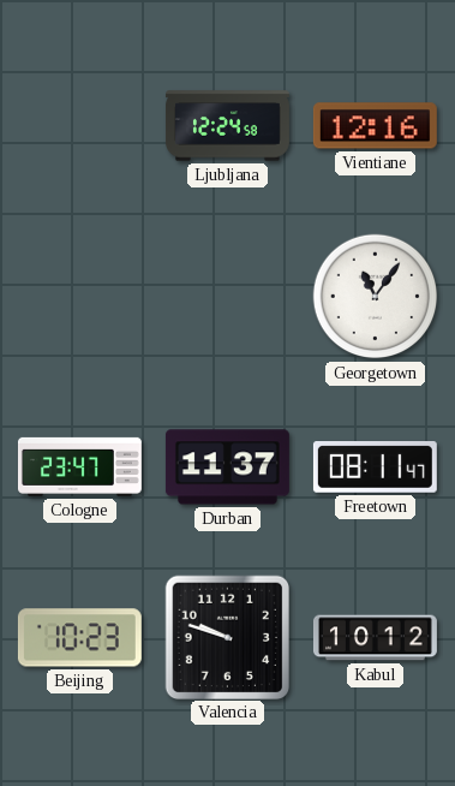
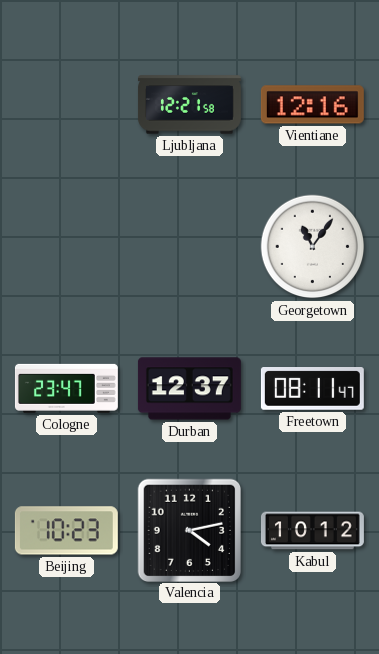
Ljubljana: 12:24 -> 12:21 (189, 105)
Durban: 11:37 -> 12:37 (189, 389)
Valencia: 9:48 -> 4:13 (189, 530)
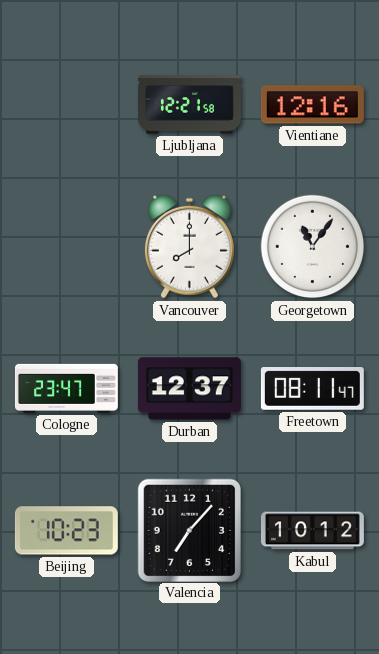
Vancouver: none -> 8:00 (189, 247)
Valencia: 4:13 -> 7:07 (189, 530)
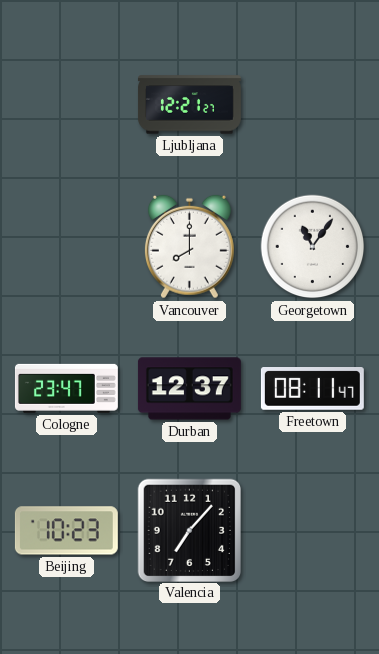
Ljubljana: 12:21:58 -> 12:21:27 (189, 105)
Vientiane: 12:16 -> none (312, 105)
Kabul: 10:12 -> none (312, 531)
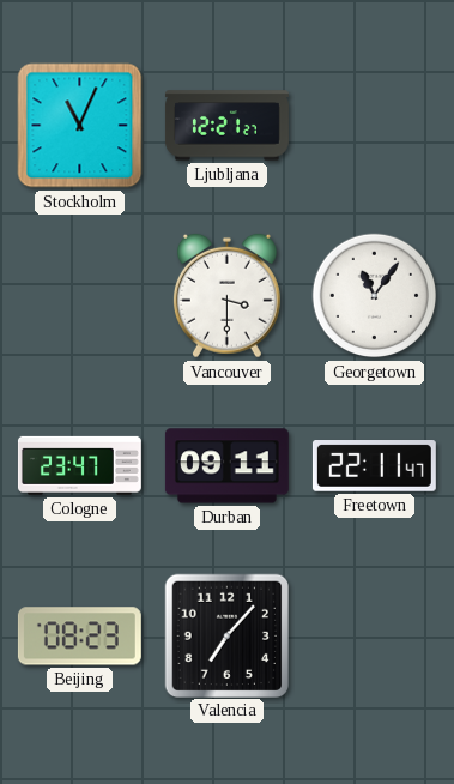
Stockholm: none -> 11:04 (80, 126)
Vancouver: 8:00 -> 3:30 (226, 296)
Durban: 12:37 -> 09:11 (226, 466)
Freetown: 08:11 -> 22:11 (374, 466)
Beijing: 10:23 -> 08:23 (79, 637)
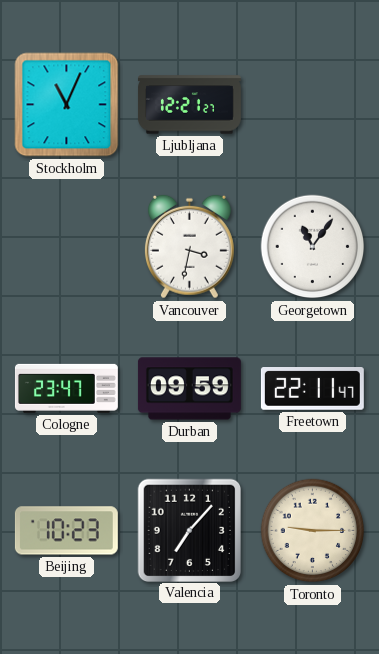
Vancouver: 3:30 -> 3:32 (189, 247)
Durban: 09:11 -> 09:59 (189, 389)
Beijing: 08:23 -> 10:23 (66, 531)
Toronto: none -> 9:15 (313, 531)
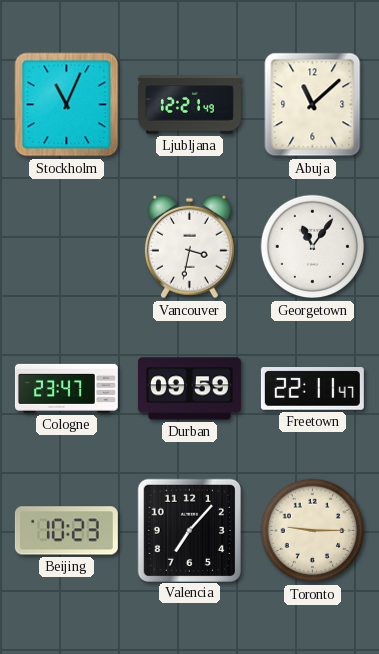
Ljubljana: 12:21:27 -> 12:21:49 (189, 105)
Abuja: none -> 11:08 (313, 105)
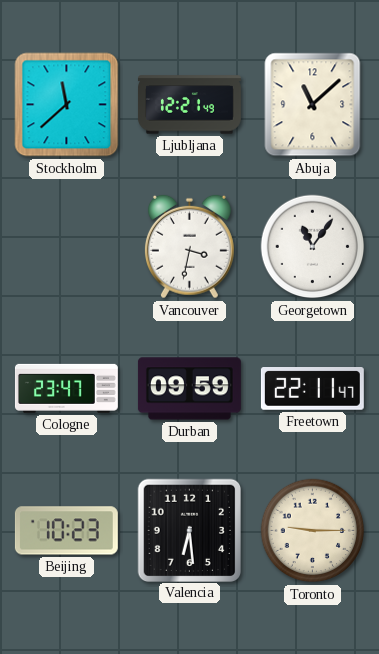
Stockholm: 11:04 -> 11:38 (67, 105)
Valencia: 7:07 -> 6:29 (189, 530)
